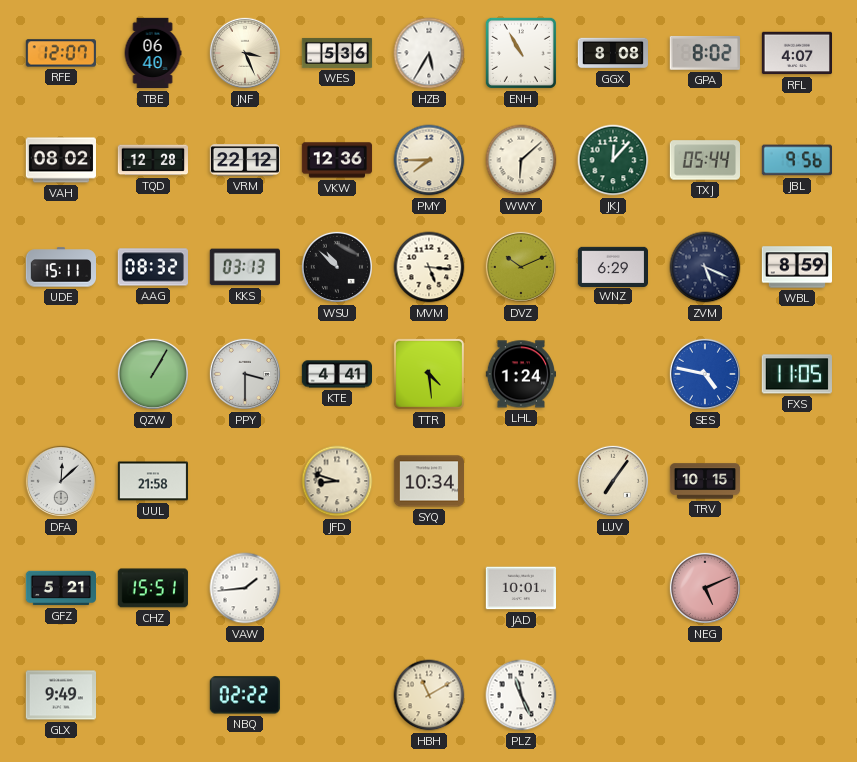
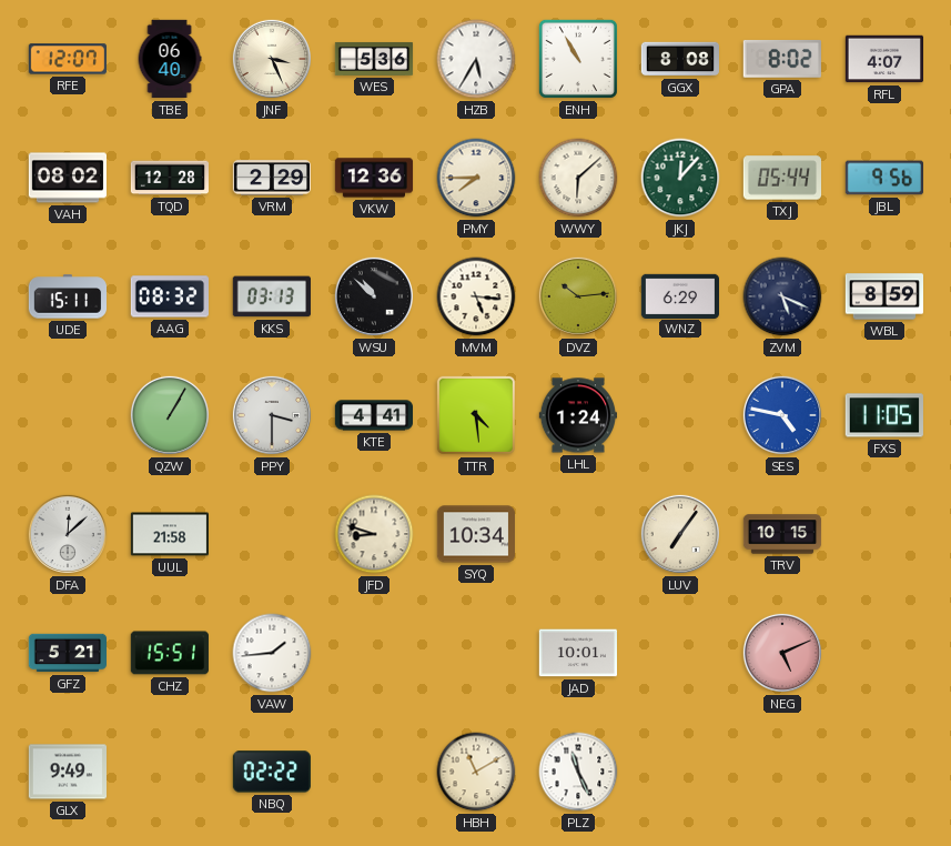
VRM: 22:12 -> 2:29 (271, 178)
DVZ: 10:11 -> 10:14 (578, 296)
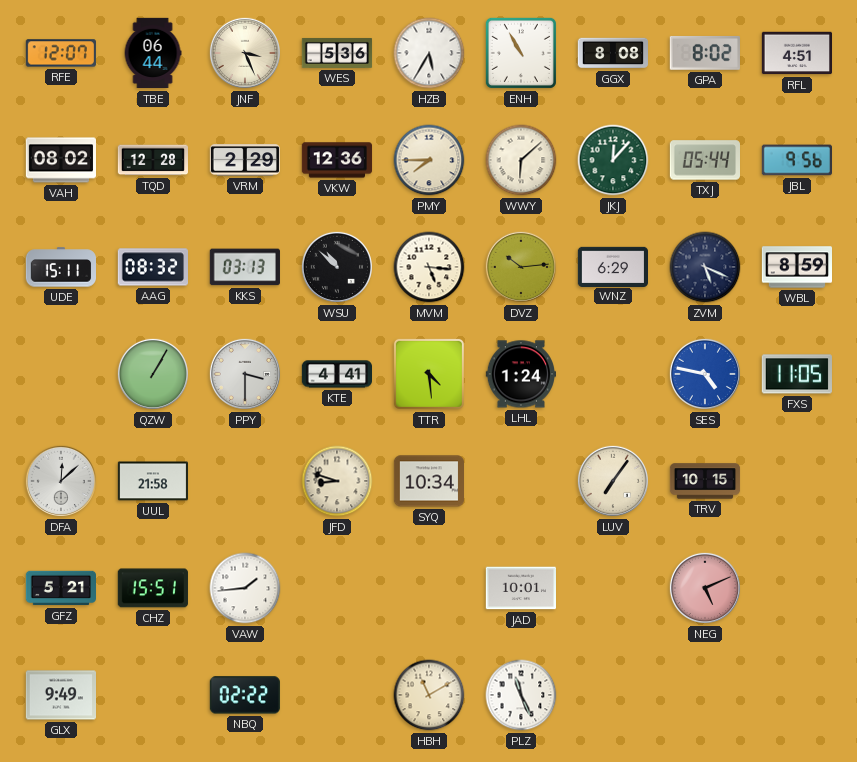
TBE: 06:40 -> 06:44 (153, 53)
RFL: 4:07 -> 4:51 (796, 53)
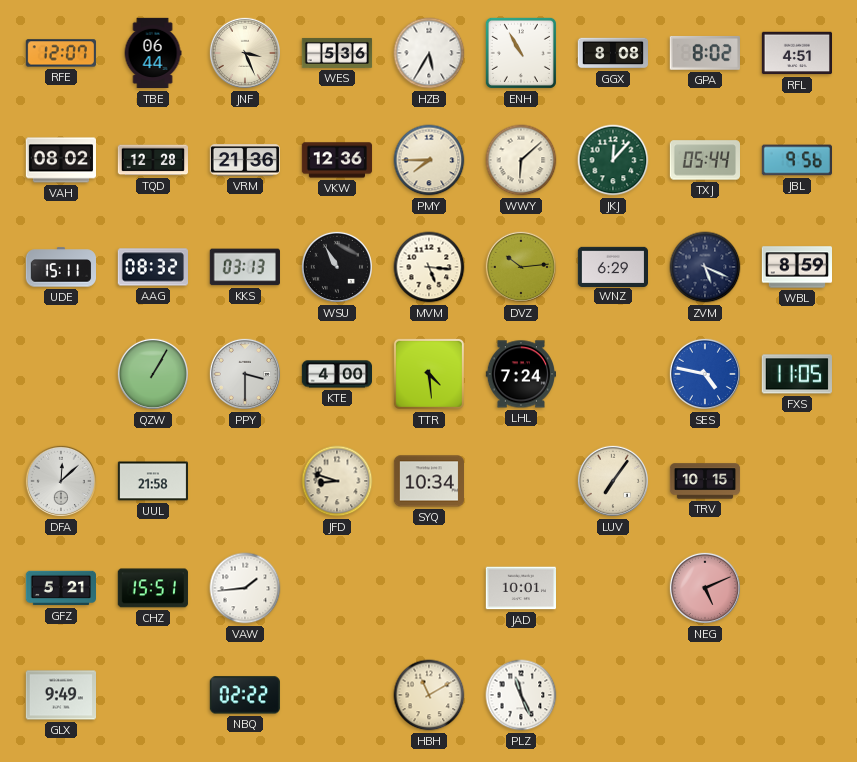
VRM: 2:29 -> 21:36 (244, 160)
WSU: 10:52 -> 10:55 (337, 267)
KTE: 4:41 -> 4:00 (337, 374)
LHL: 1:24 -> 7:24 (520, 374)
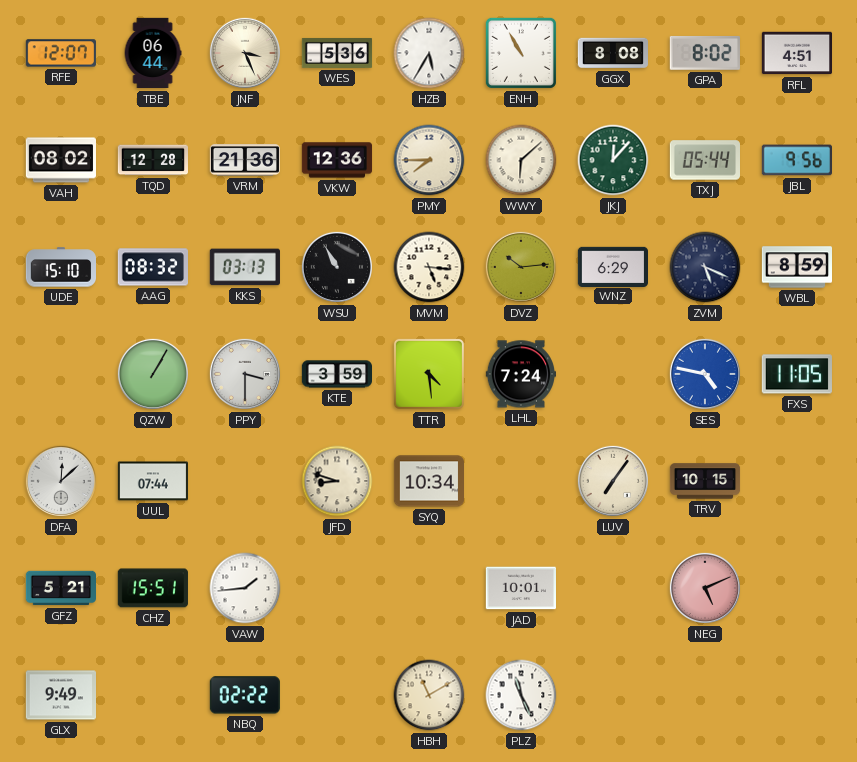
UDE: 15:11 -> 15:10 (60, 267)
KTE: 4:00 -> 3:59 (337, 374)
UUL: 21:58 -> 07:44 (152, 481)
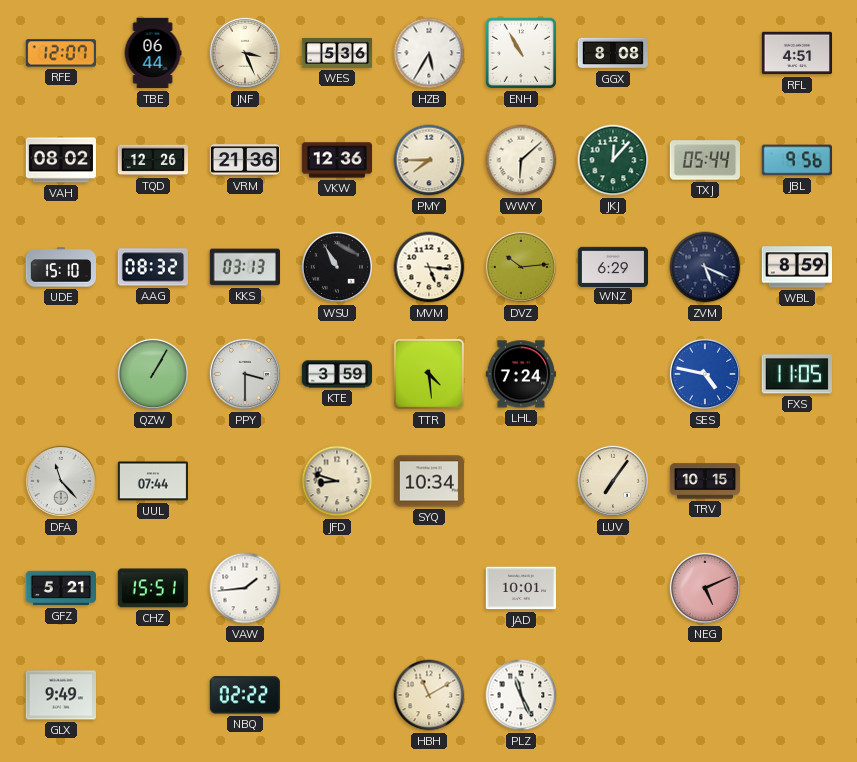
GPA: 8:02 -> none (705, 53)
TQD: 12:28 -> 12:26 (152, 160)
DFA: 12:08 -> 11:23 (61, 481)
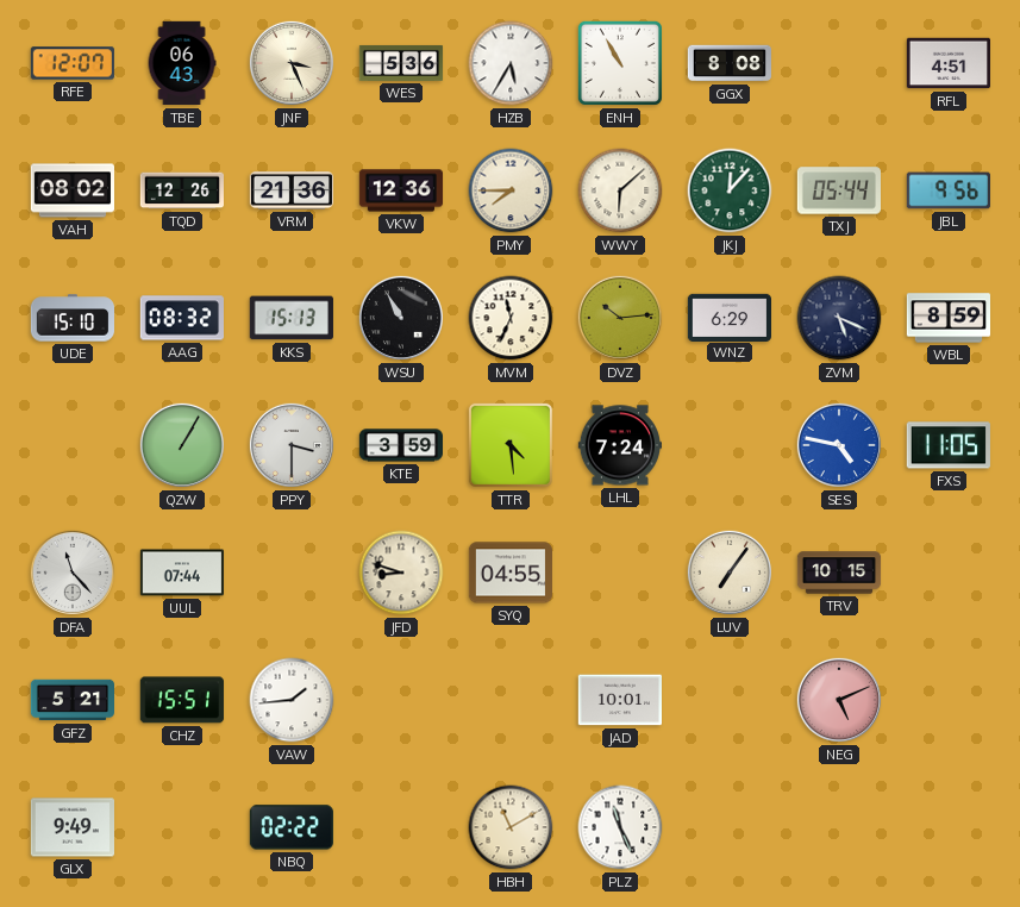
TBE: 06:44 -> 06:43 (182, 63)
KKS: 03:13 -> 15:13 (292, 318)
MVM: 5:16 -> 11:34 (511, 318)
SYQ: 10:34 -> 04:55 (509, 573)
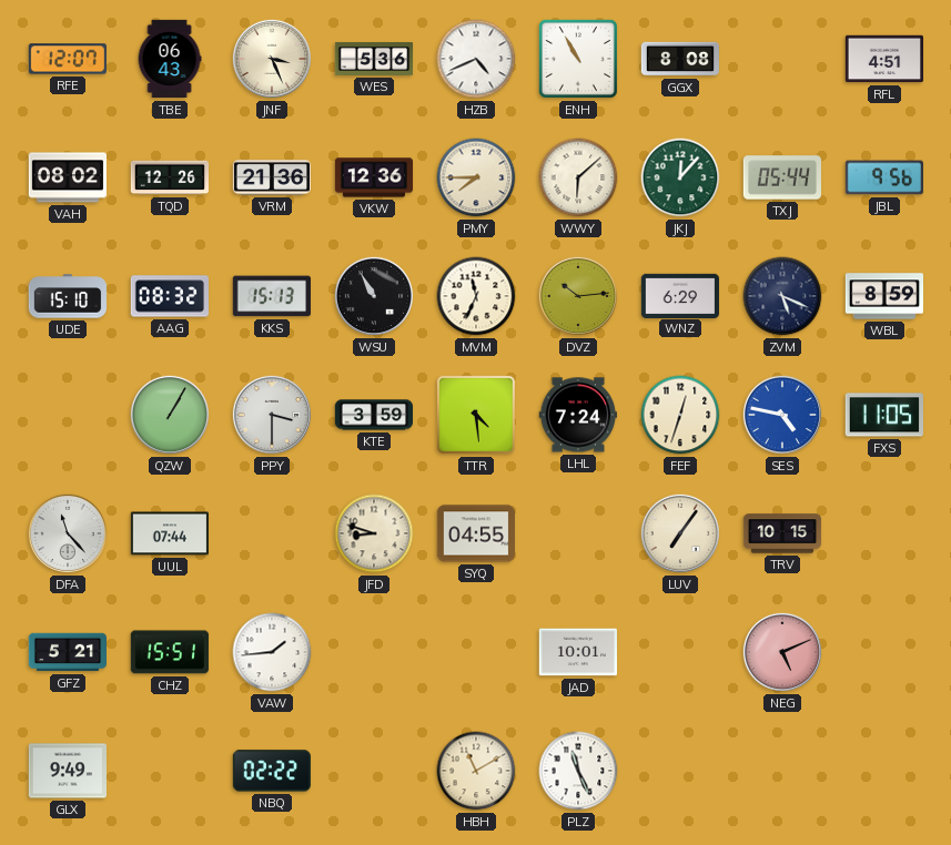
HZB: 5:35 -> 4:41 (476, 59)
FEF: none -> 12:33 (680, 415)
